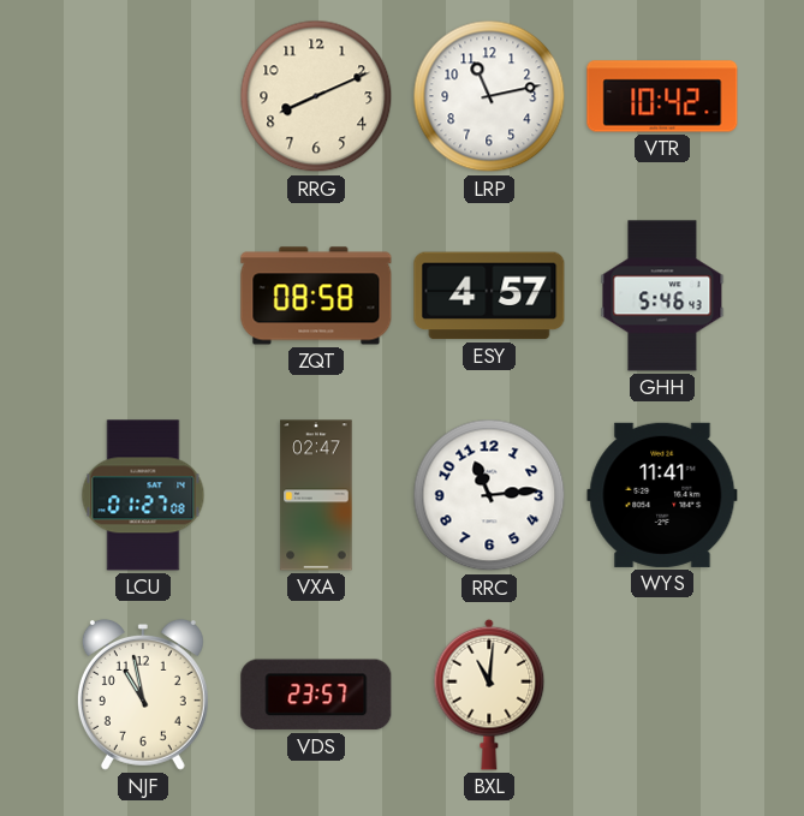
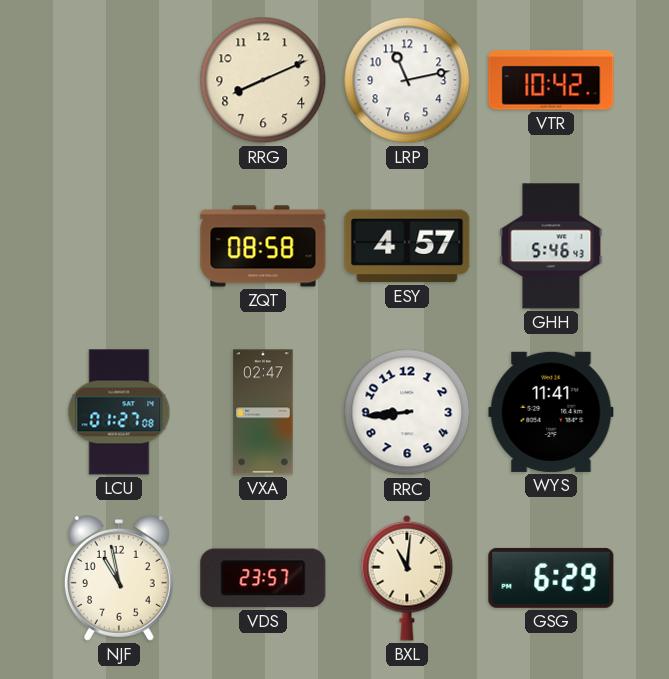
RRC: 11:14 -> 8:44 (407, 412)
GSG: none -> 6:29 (551, 578)
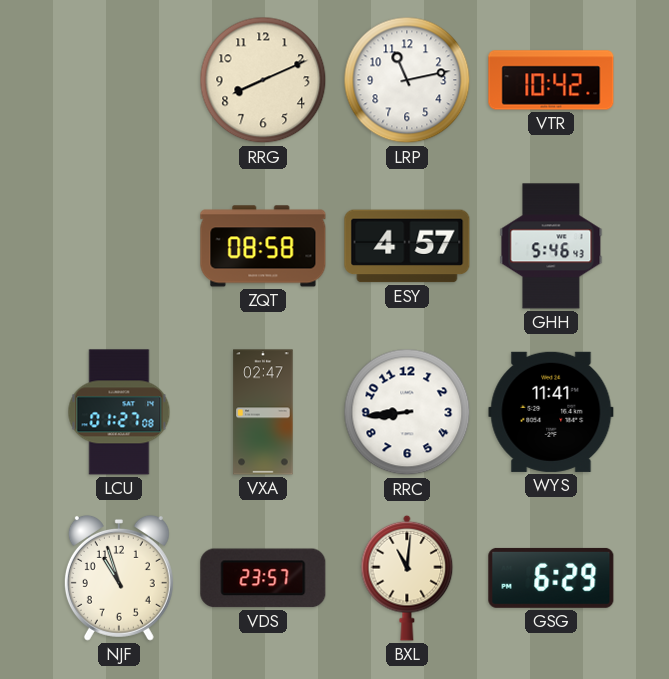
NJF: 10:58 -> 10:57 (119, 578)
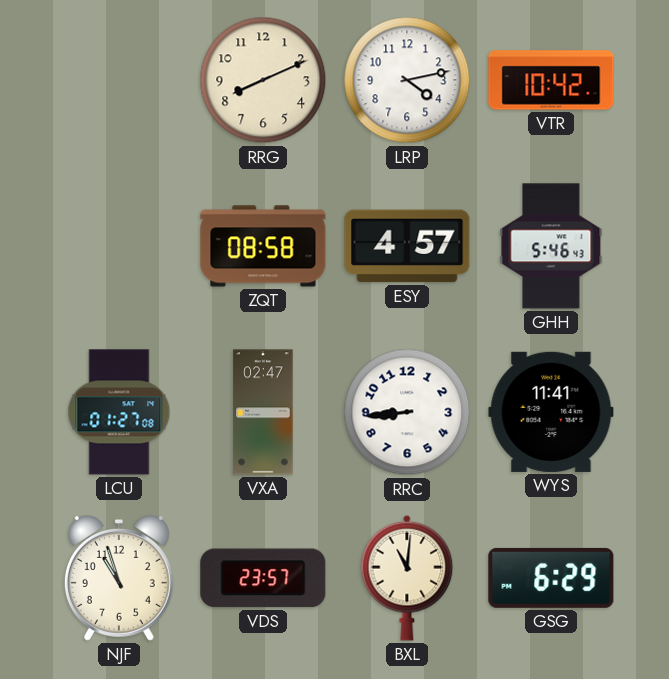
LRP: 11:13 -> 4:13 (407, 80)
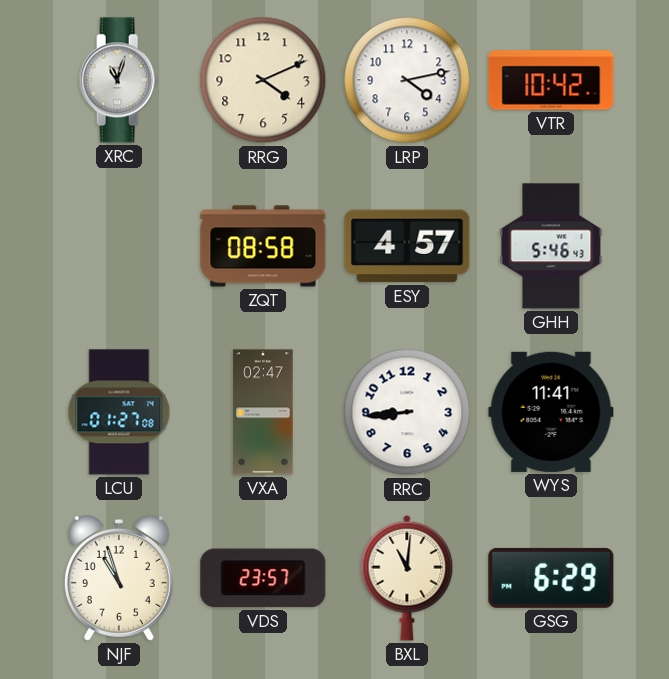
XRC: none -> 11:03 (119, 80)
RRG: 8:11 -> 4:11 (263, 80)
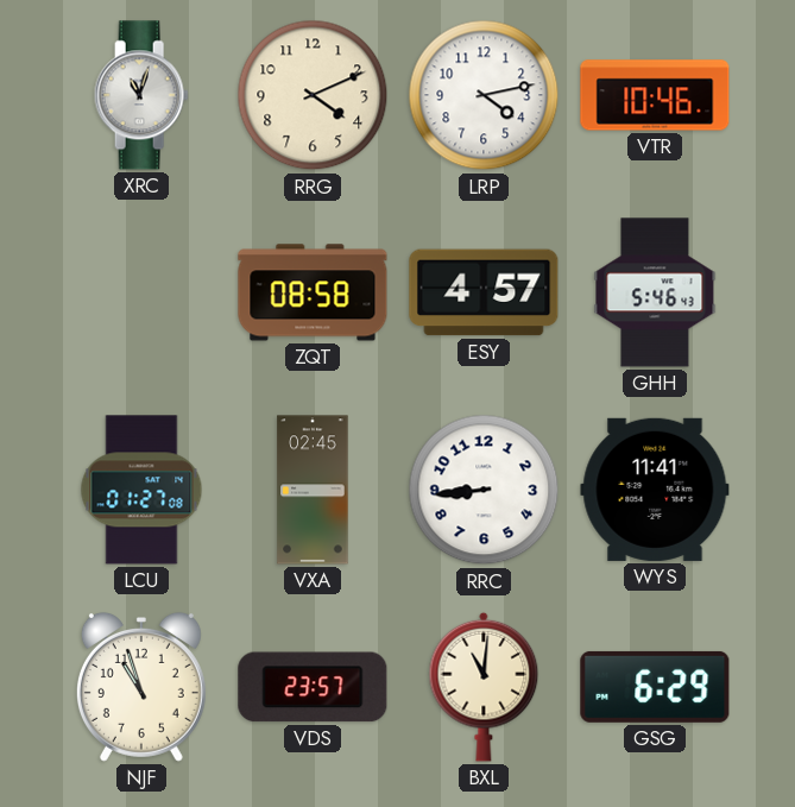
VTR: 10:42 -> 10:46 (655, 95)
VXA: 02:47 -> 02:45 (313, 490)
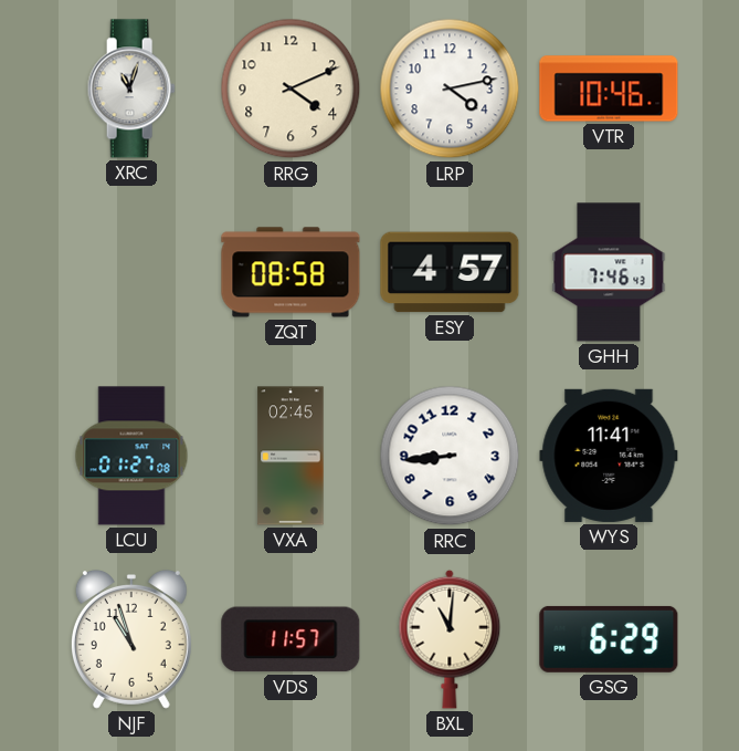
GHH: 5:46 -> 7:46 (609, 272)
VDS: 23:57 -> 11:57 (291, 639)
